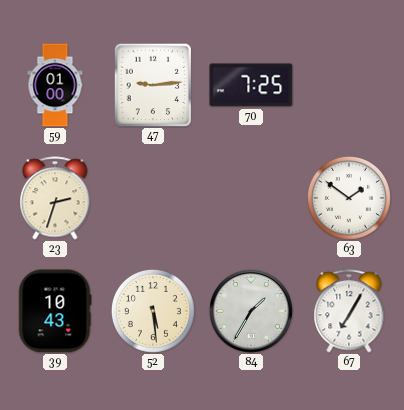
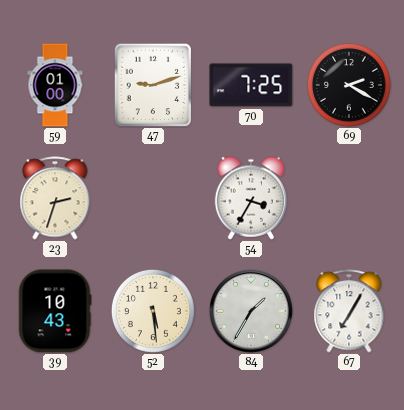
47: 9:14 -> 9:12 (153, 85)
69: none -> 2:20 (349, 85)
54: none -> 3:35 (251, 198)
63: 1:51 -> none (349, 198)
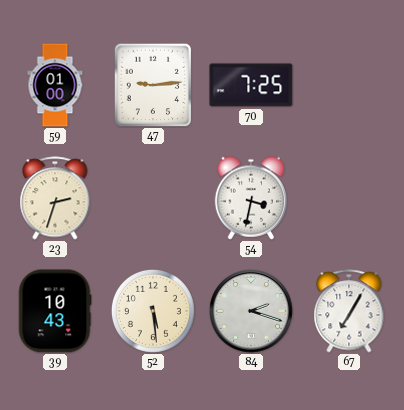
47: 9:12 -> 9:14 (153, 85)
69: 2:20 -> none (349, 85)
54: 3:35 -> 3:32 (251, 198)
84: 1:35 -> 2:18 (252, 312)
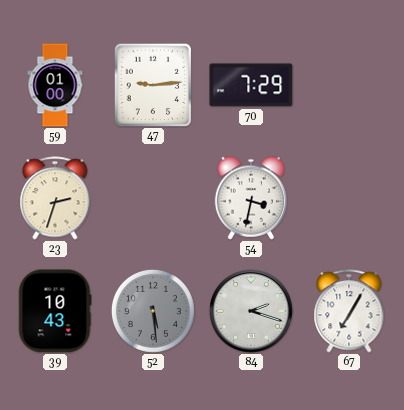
70: 7:25 -> 7:29 (251, 85)
52 dial: cream -> grey (153, 311)
